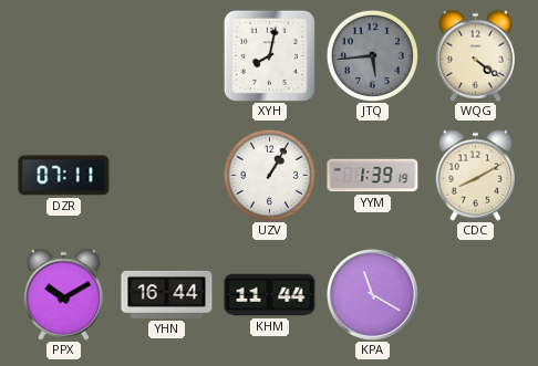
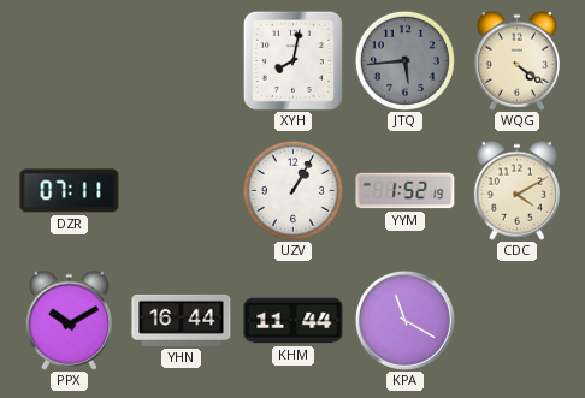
YYM: 1:39 -> 1:52 (406, 191)
CDC: 8:10 -> 4:10 (516, 190)
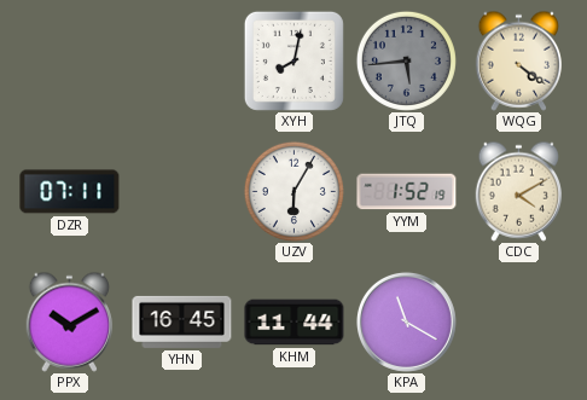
UZV: 1:05 -> 6:05 (293, 191)
YHN: 16:44 -> 16:45 (182, 321)
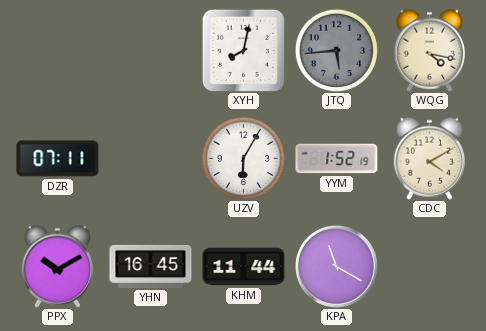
WQG: 4:21 -> 4:17 (429, 50)
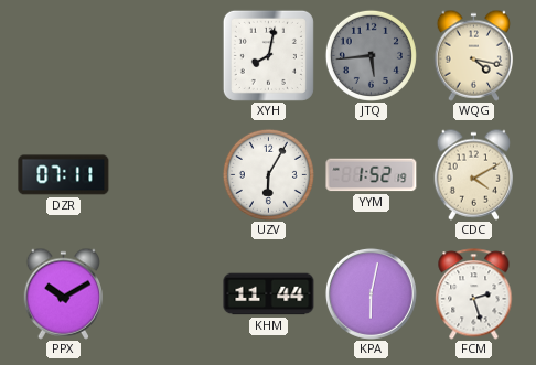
YHN: 16:45 -> none (151, 266)
KPA: 11:20 -> 6:02 (371, 293)
FCM: none -> 2:27 (474, 294)
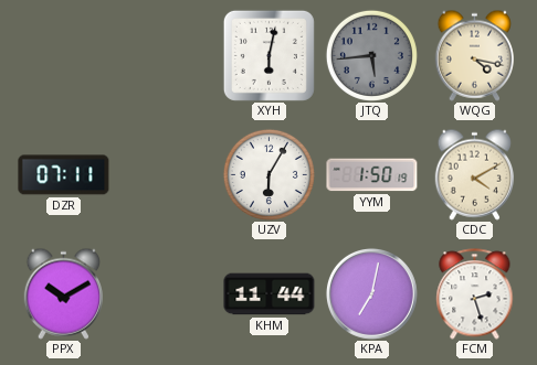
XYH: 8:02 -> 6:02 (268, 55)
YYM: 1:52 -> 1:50 (372, 175)
KPA: 6:02 -> 7:02 (371, 293)
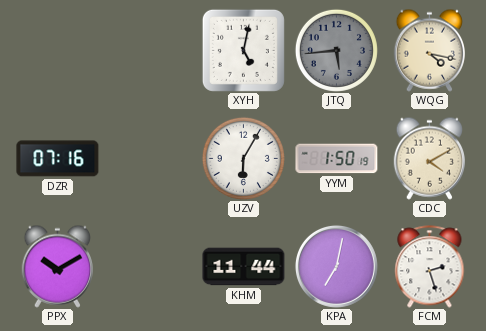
XYH: 6:02 -> 5:02 (243, 50)
DZR: 07:11 -> 07:16 (58, 159)
